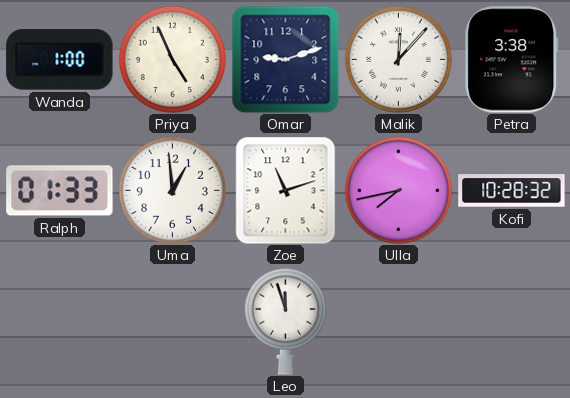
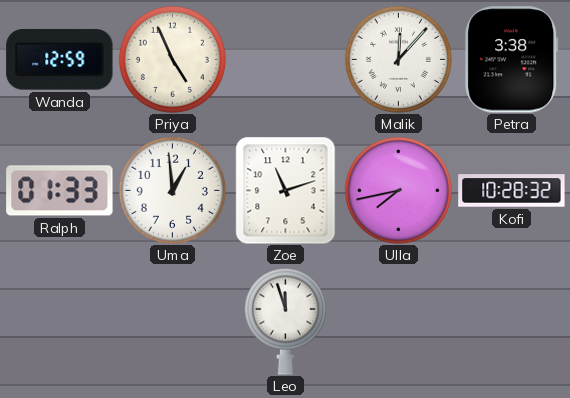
Wanda: 1:00 -> 12:59 (60, 60)
Omar: 9:12 -> none (285, 59)
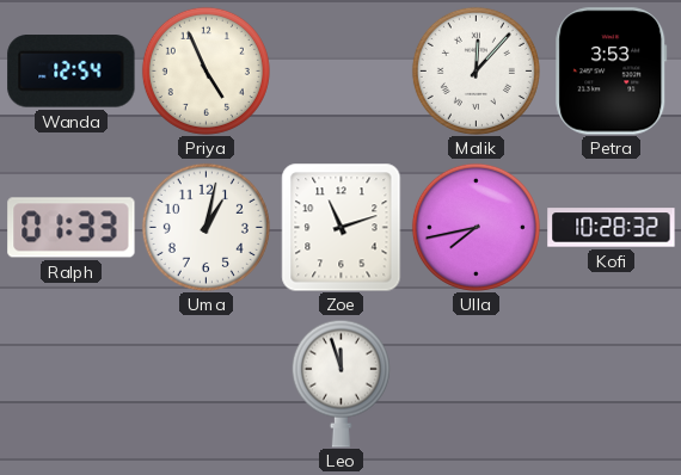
Wanda: 12:59 -> 12:54 (72, 72)
Petra: 3:38 -> 3:53 (612, 72)
Uma: 12:59 -> 1:02 (205, 227)
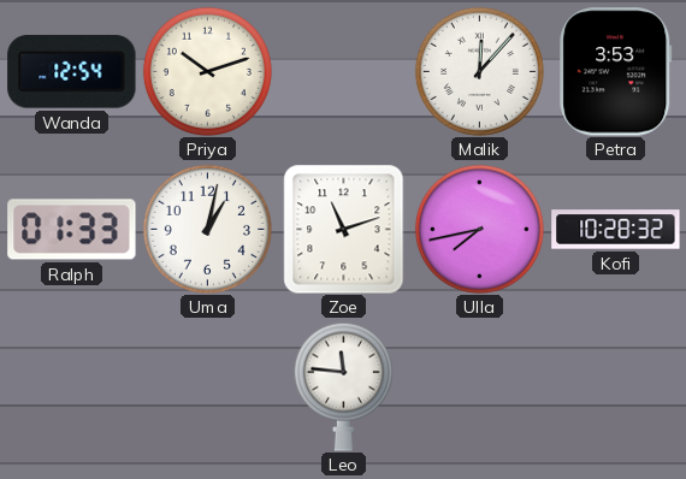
Priya: 4:56 -> 10:12 (207, 71)
Leo: 11:57 -> 11:46 (343, 386)
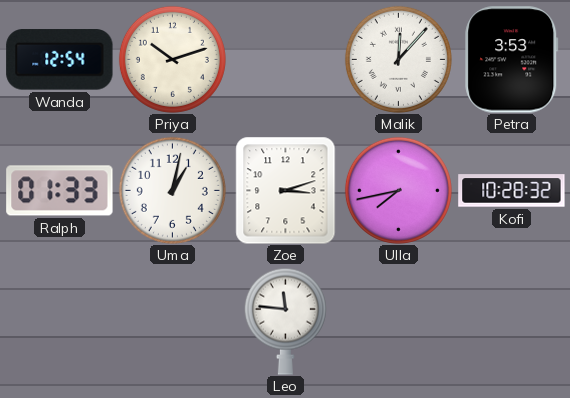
Zoe: 11:12 -> 3:12 (286, 190)
